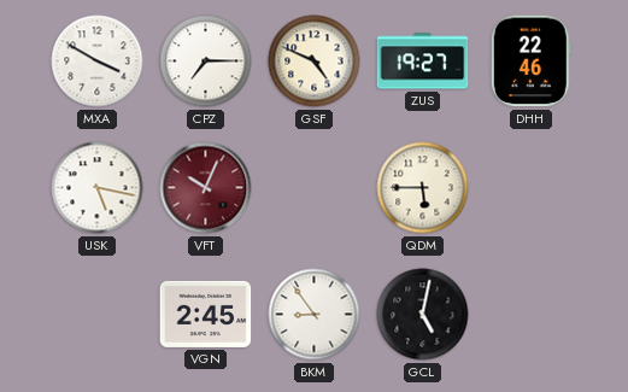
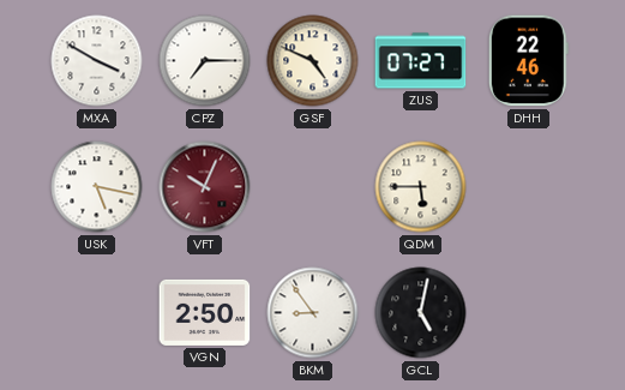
ZUS: 19:27 -> 07:27 (421, 61)
VGN: 2:45 -> 2:50 (205, 312)
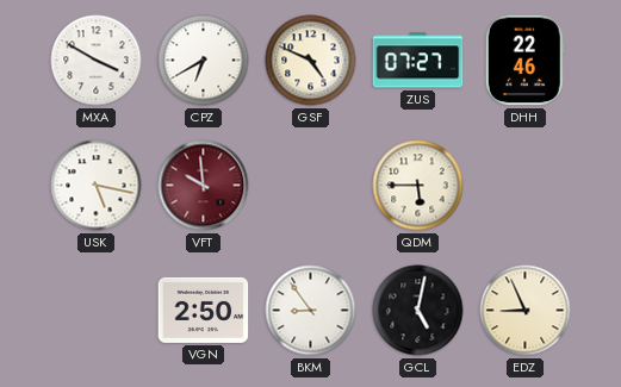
CPZ: 7:15 -> 6:40 (204, 61)
VFT: 10:04 -> 9:59 (204, 186)
EDZ: none -> 8:56 (526, 311)
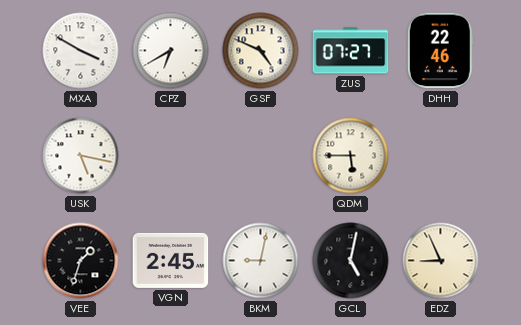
VFT: 9:59 -> none (204, 186)
VEE: none -> 1:33 (81, 261)
VGN: 2:50 -> 2:45 (171, 260)
BKM: 8:54 -> 9:02 (261, 261)
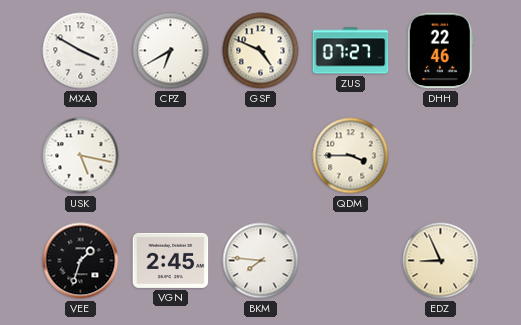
QDM: 5:45 -> 3:45 (351, 156)
BKM: 9:02 -> 7:46 (261, 261)
GCL: 5:02 -> none (351, 261)
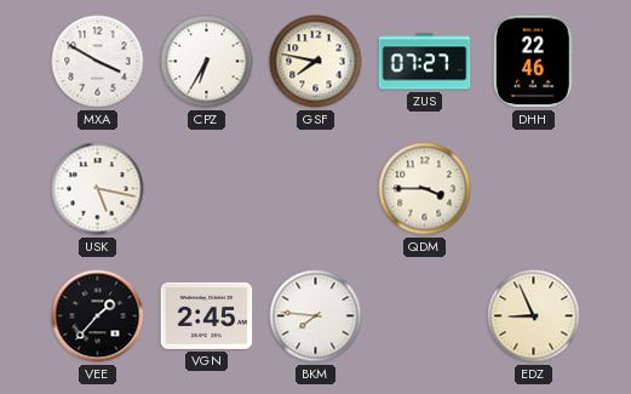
CPZ: 6:40 -> 6:35 (207, 62)
GSF: 4:49 -> 7:47 (316, 62)
VEE: 1:33 -> 1:37 (98, 316)
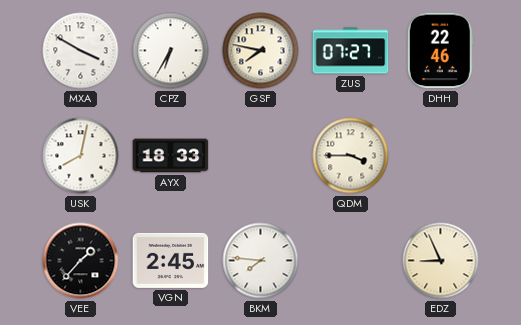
USK: 5:17 -> 8:02 (81, 156)
AYX: none -> 18:33 (171, 156)
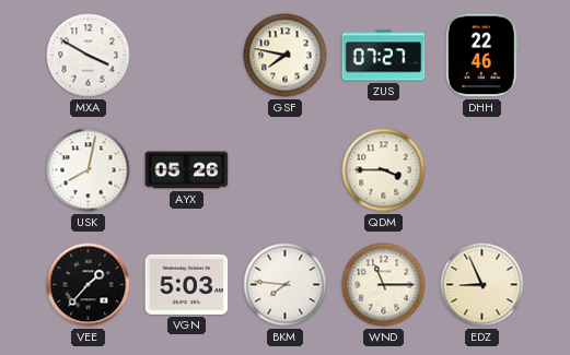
CPZ: 6:35 -> none (171, 51)
AYX: 18:33 -> 05:26 (187, 170)
VGN: 2:45 -> 5:03 (187, 284)
WND: none -> 11:15 (384, 285)
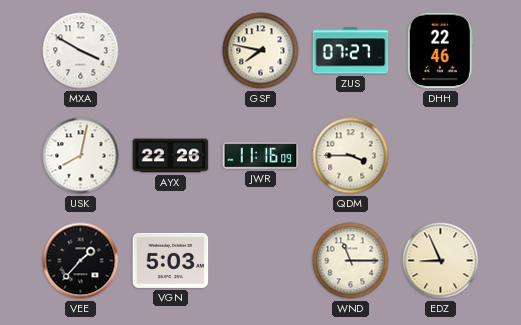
AYX: 05:26 -> 22:26 (171, 156)
JWR: none -> 11:16 (261, 156)
BKM: 7:46 -> none (286, 285)
